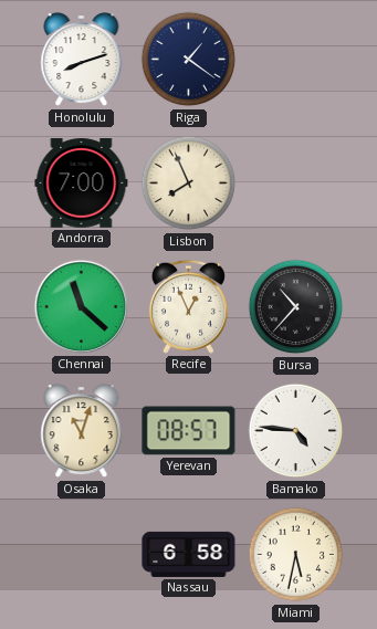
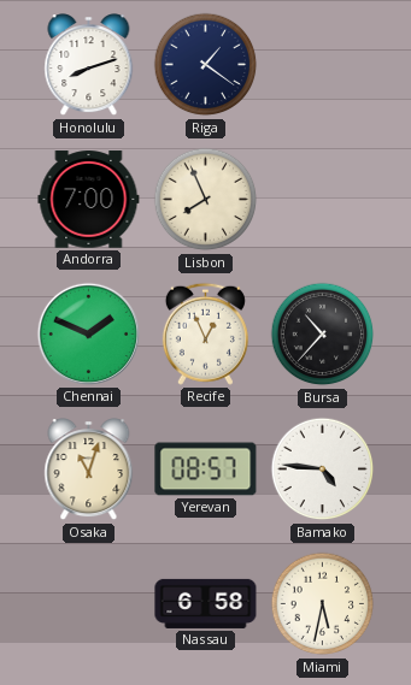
Chennai: 11:22 -> 1:49 (88, 333)
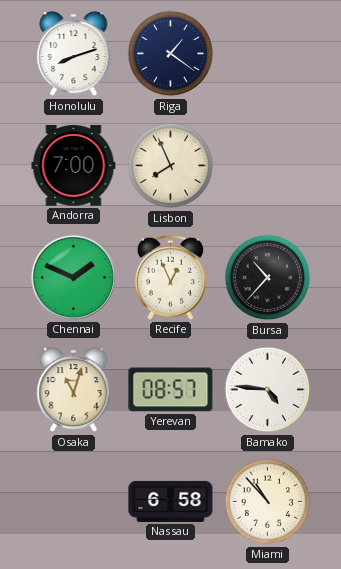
Miami: 5:32 -> 10:53 (268, 502)
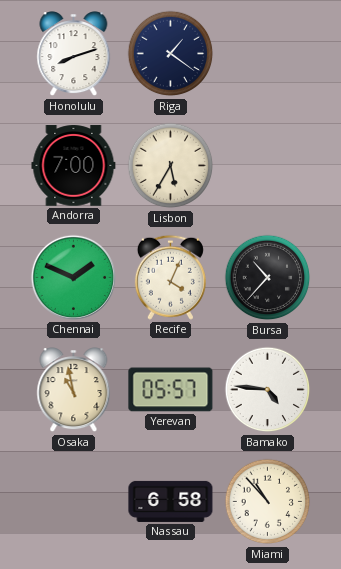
Lisbon: 7:56 -> 5:35 (171, 166)
Recife: 12:56 -> 4:04 (170, 277)
Osaka: 11:03 -> 10:58 (74, 390)
Yerevan: 08:57 -> 05:57 (171, 390)
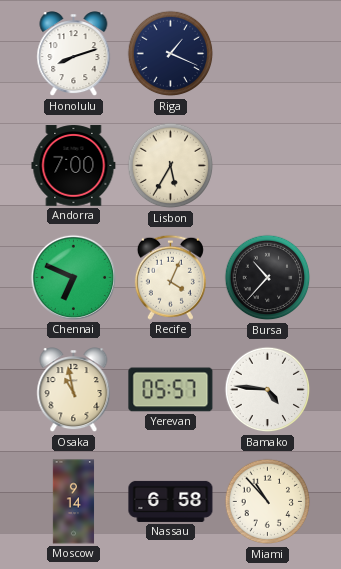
Riga: 1:21 -> 1:19 (171, 54)
Chennai: 1:49 -> 6:49 (73, 277)
Moscow: none -> 9:14 (74, 502)
